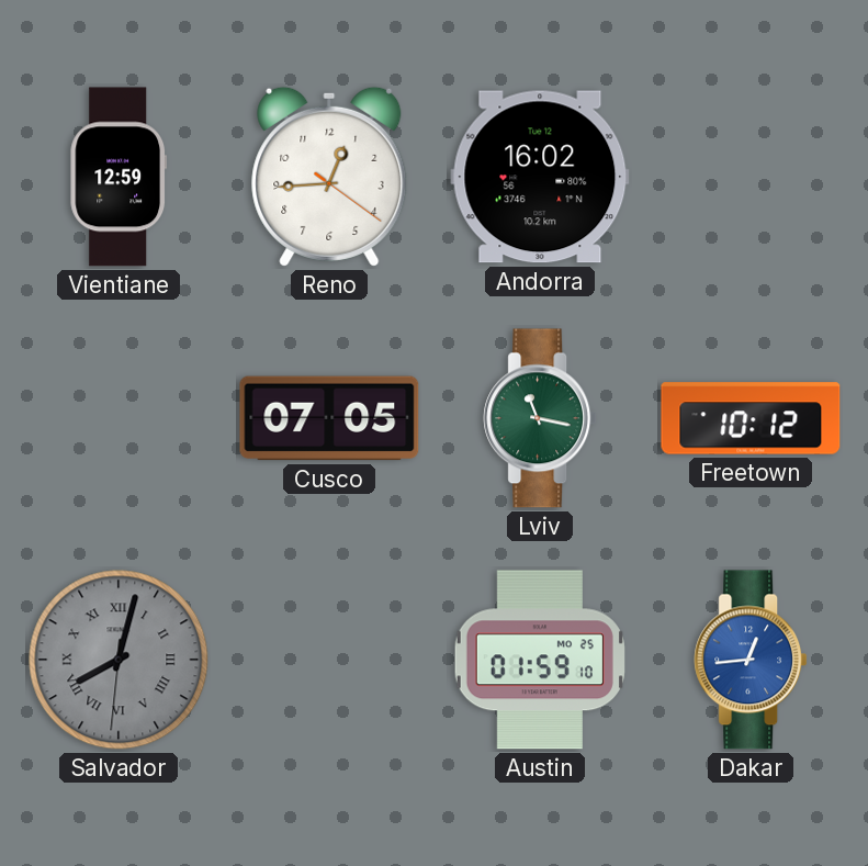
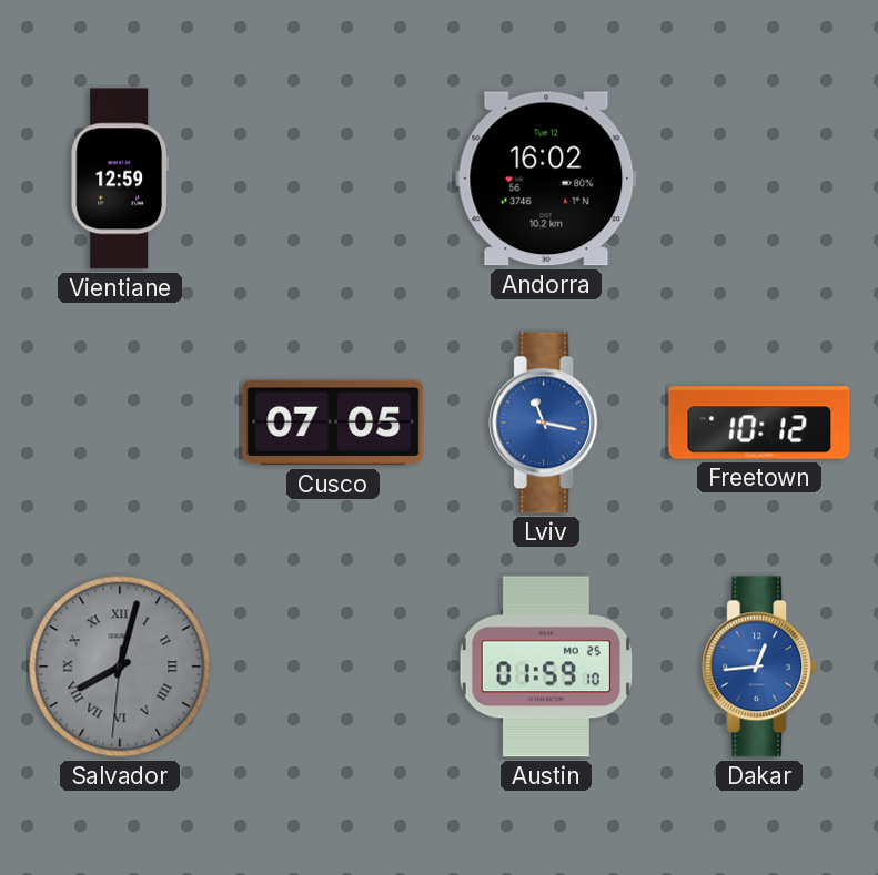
Reno: 12:44 -> none (329, 177)
Lviv dial: green -> blue (546, 423)
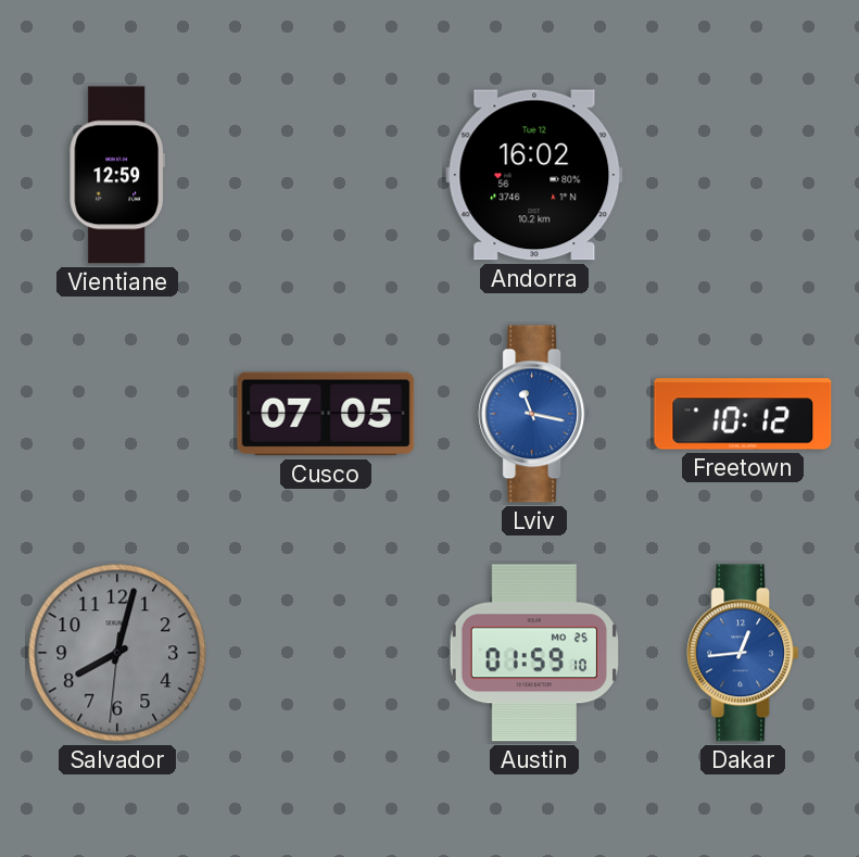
Salvador numerals: Roman -> Arabic (117, 653)
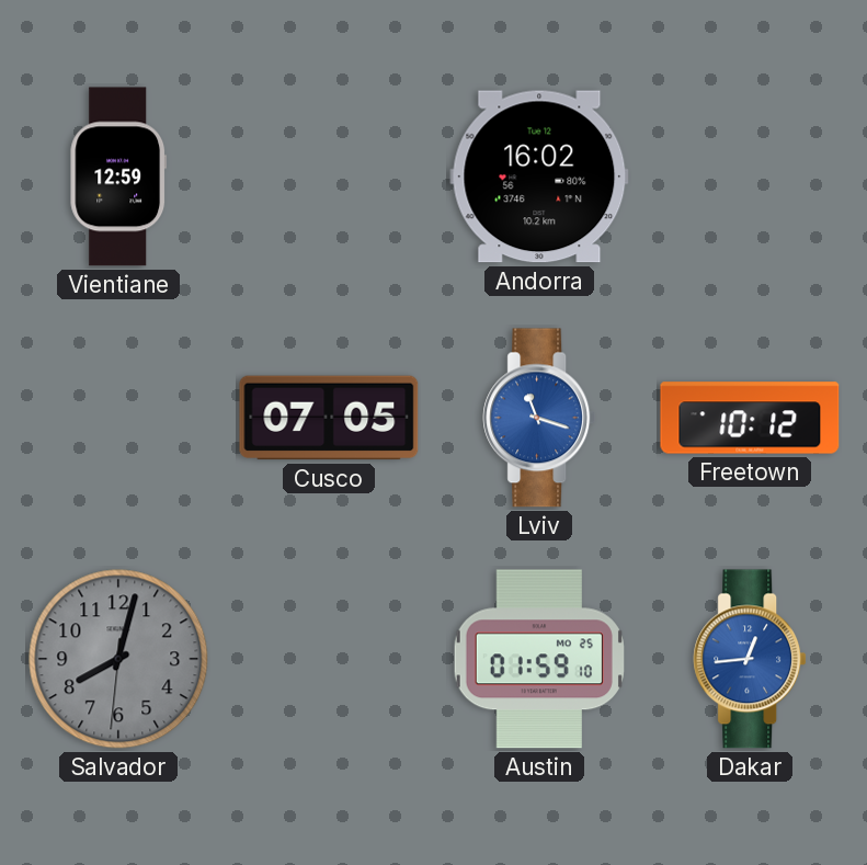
Lviv: 11:17 -> 11:18 (539, 418)
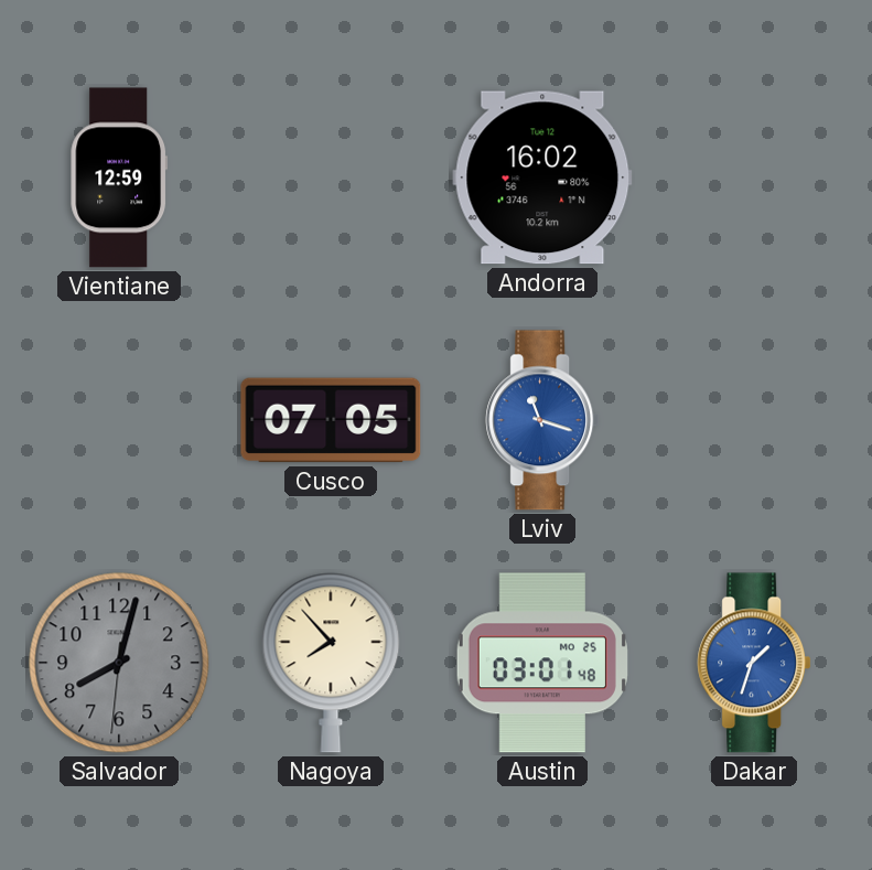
Freetown: 10:12 -> none (750, 418)
Nagoya: none -> 7:53 (331, 663)
Austin: 01:59 -> 03:01 (542, 663)
Dakar: 12:44 -> 1:33 (754, 663)
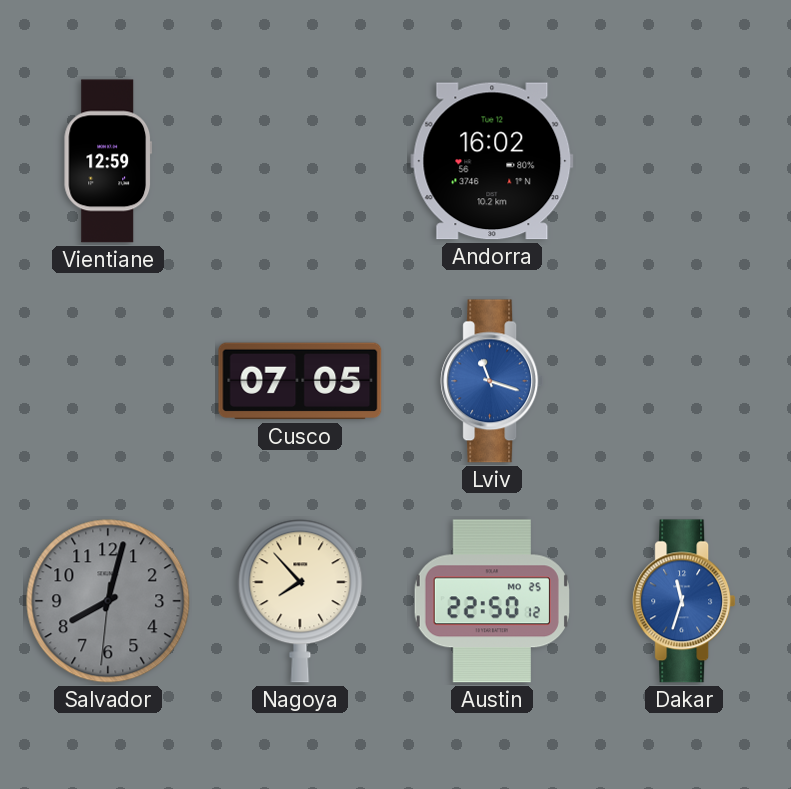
Austin: 03:01 -> 22:50 (492, 601)
Dakar: 1:33 -> 11:33 (684, 601)
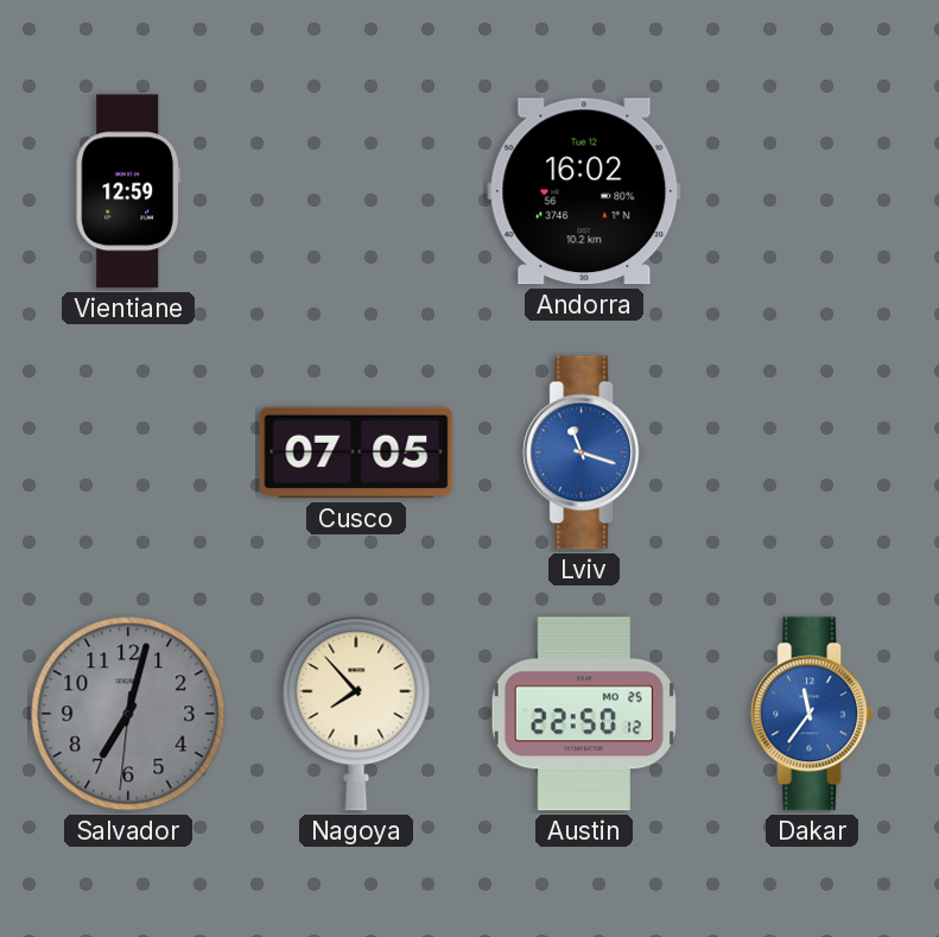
Salvador: 8:02 -> 7:02 (128, 714)
Dakar: 11:33 -> 11:36 (812, 714)
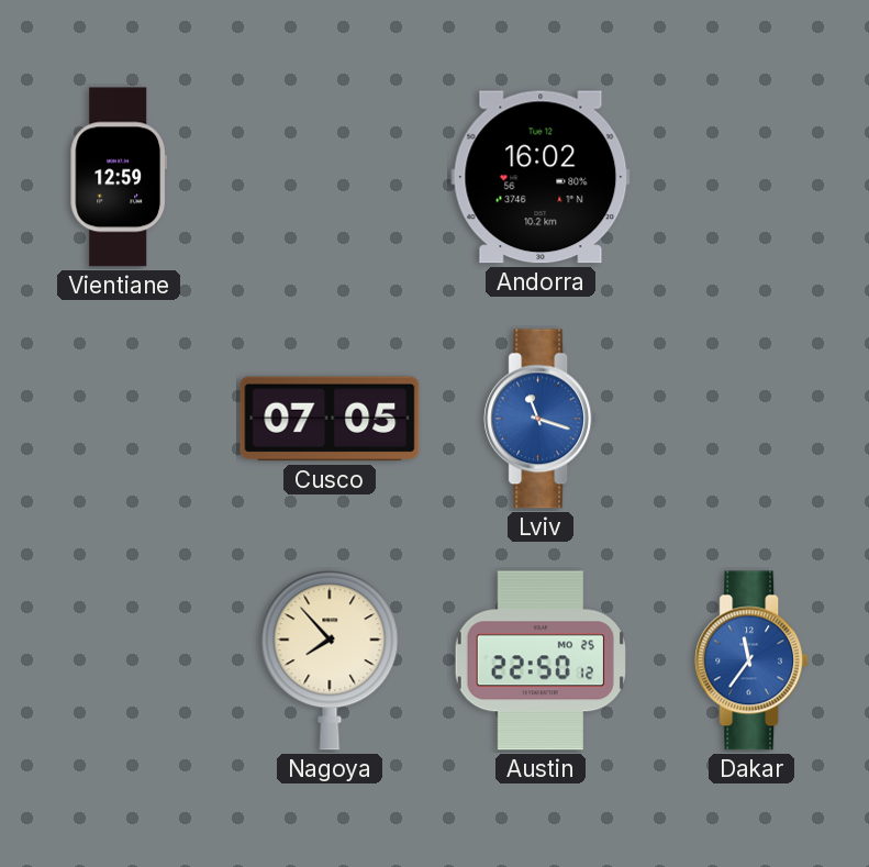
Salvador: 7:02 -> none (128, 714)
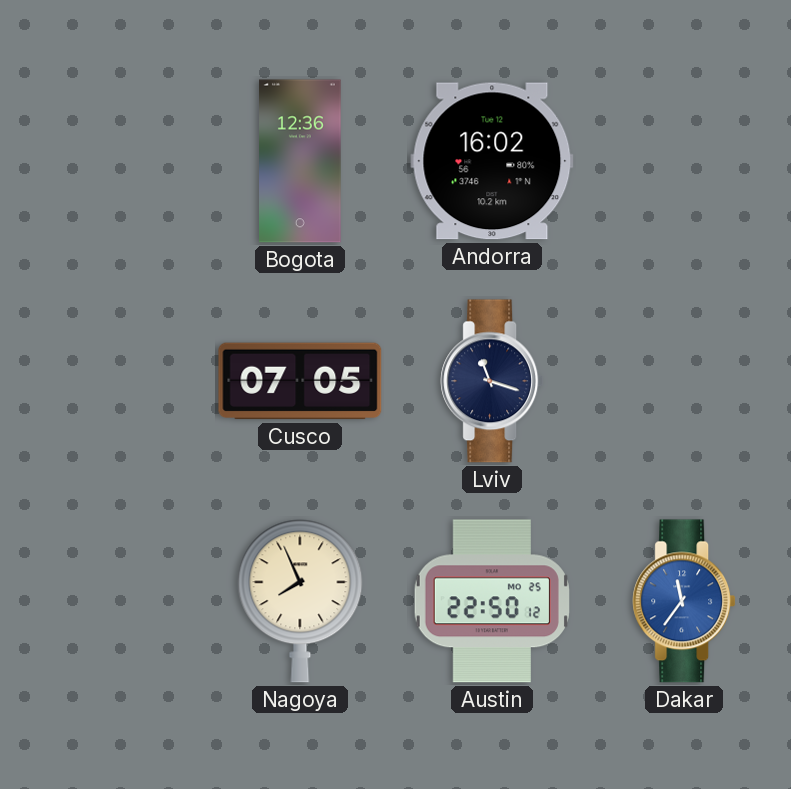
Vientiane: 12:59 -> none (119, 177)
Bogota: none -> 12:36 (300, 161)
Lviv dial: blue -> navy (492, 381)
Nagoya: 7:53 -> 7:56 (300, 601)
